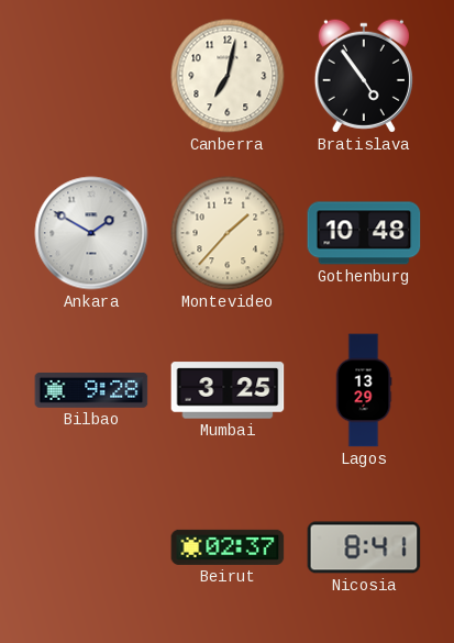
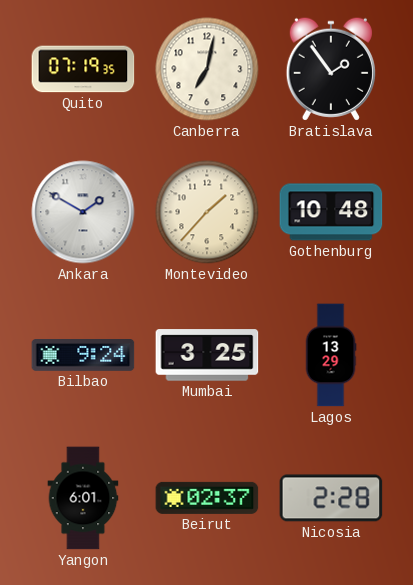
Quito: none -> 07:19 (83, 69)
Bratislava: 4:54 -> 1:54 (331, 69)
Bilbao: 9:28 -> 9:24 (83, 356)
Yangon: none -> 6:01 (83, 498)
Nicosia: 8:41 -> 2:28 (331, 498)
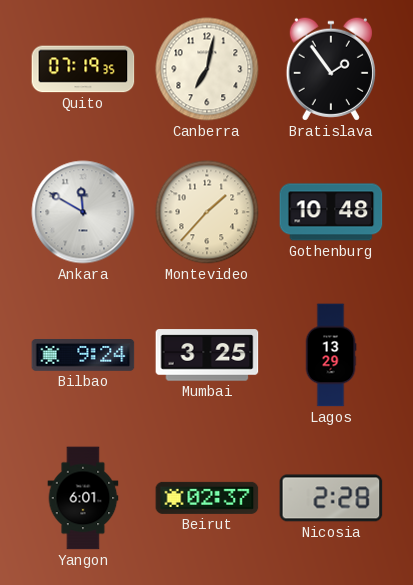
Ankara: 1:50 -> 11:50 (83, 212)
